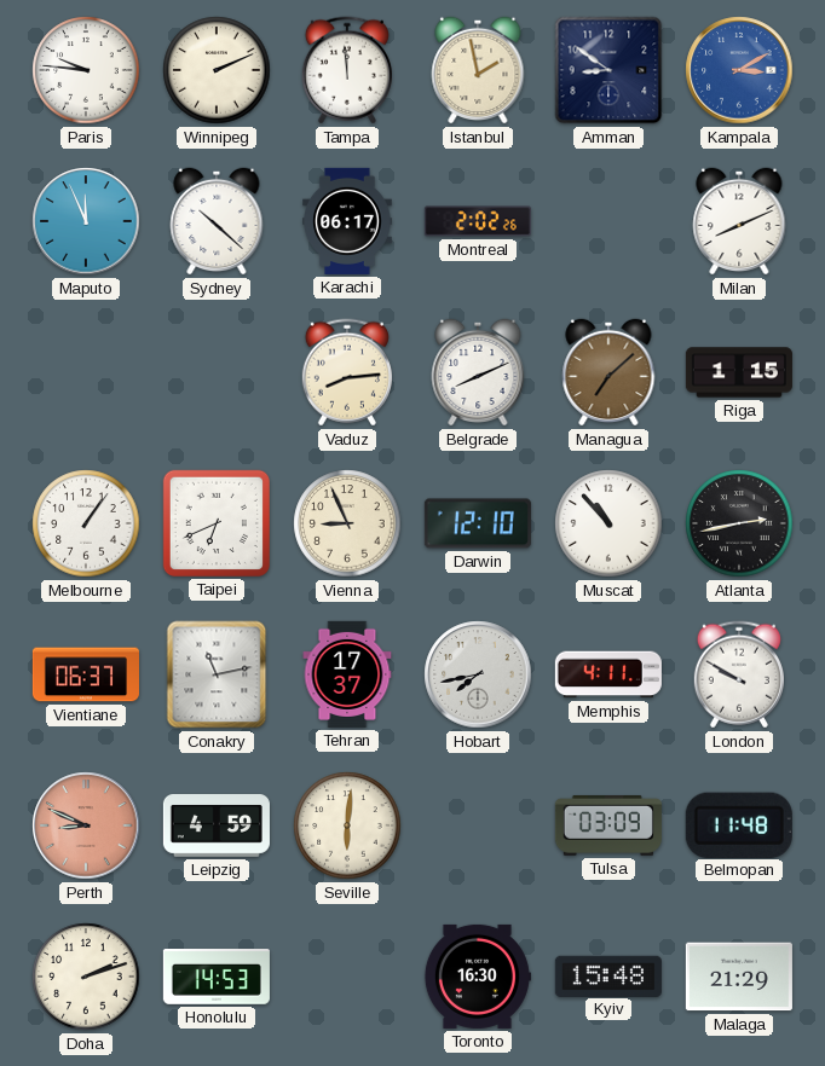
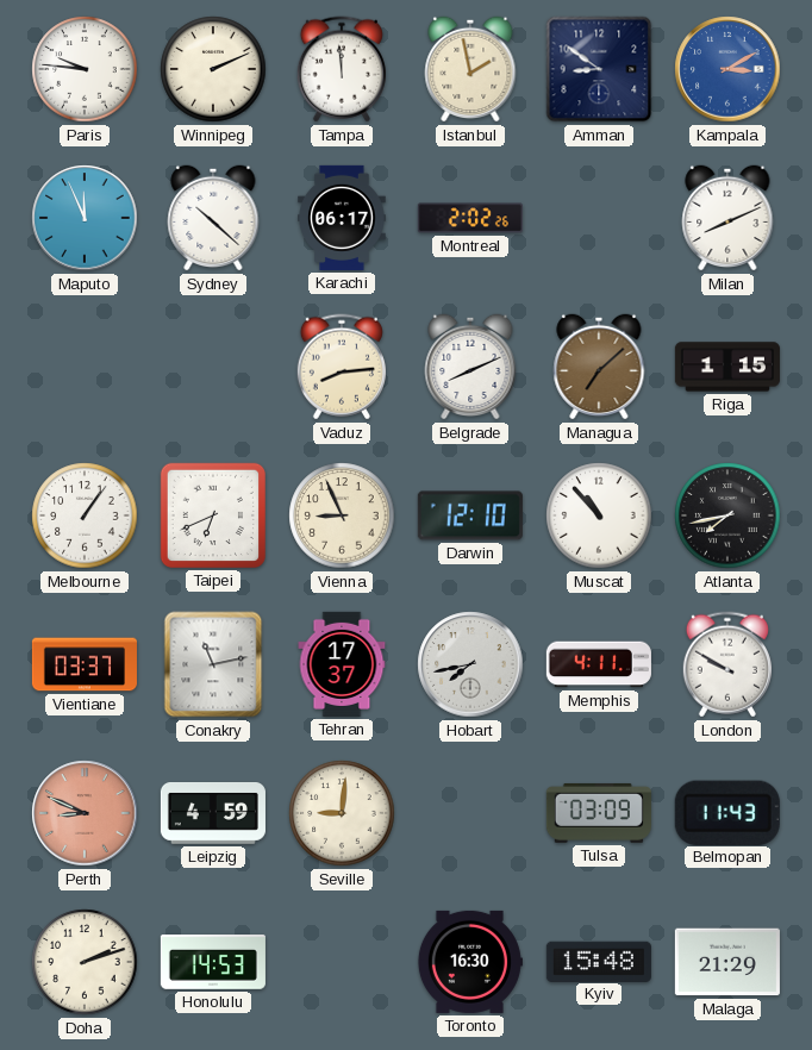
Atlanta: 2:43 -> 7:43 (727, 515)
Vientiane: 06:37 -> 03:37 (85, 664)
Seville: 6:01 -> 9:01 (342, 813)
Belmopan: 11:48 -> 11:43 (727, 812)
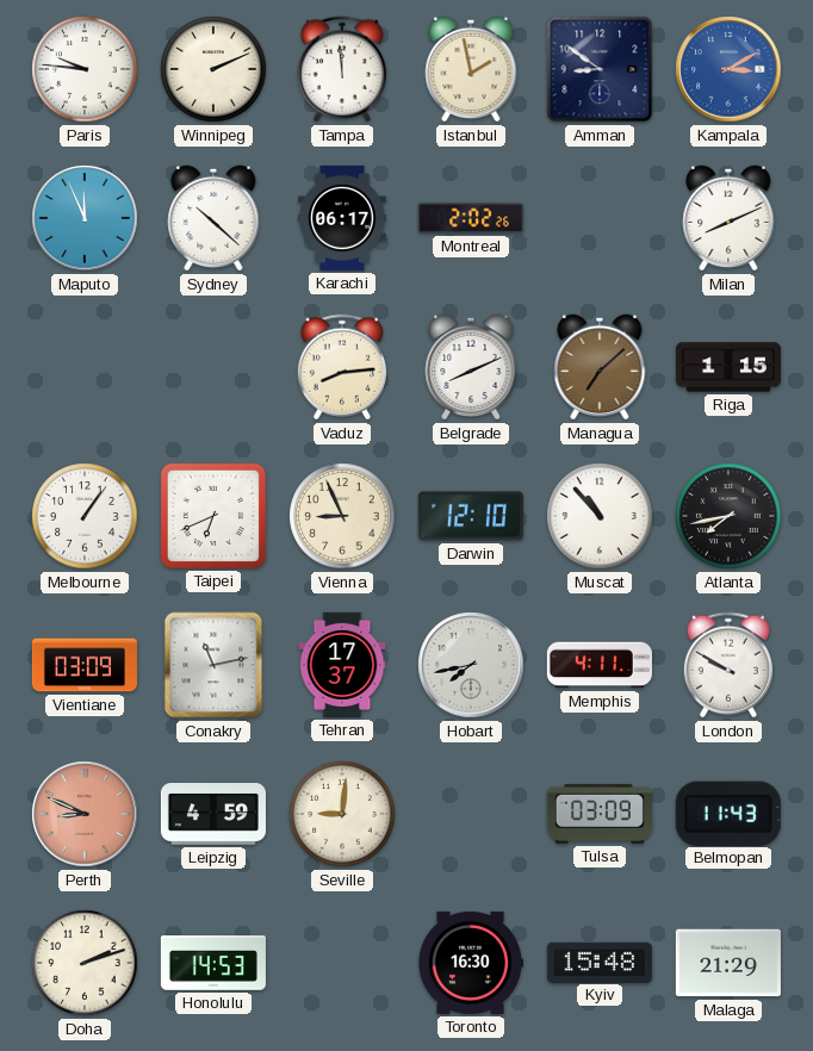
Vientiane: 03:37 -> 03:09 (85, 665)
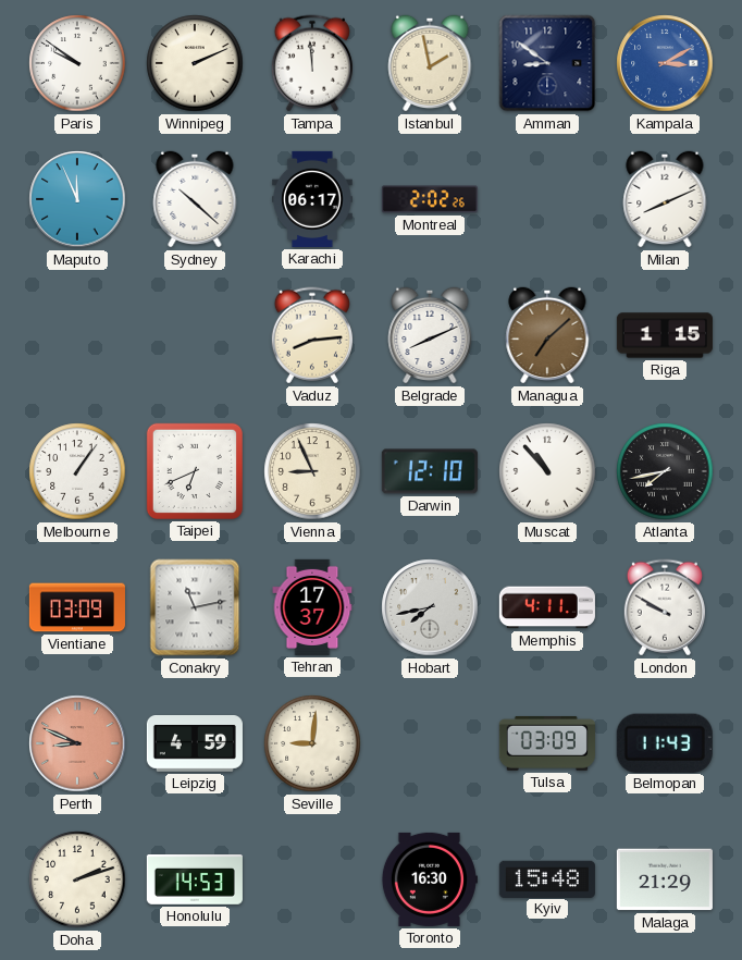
Paris: 9:46 -> 9:51 (77, 63)
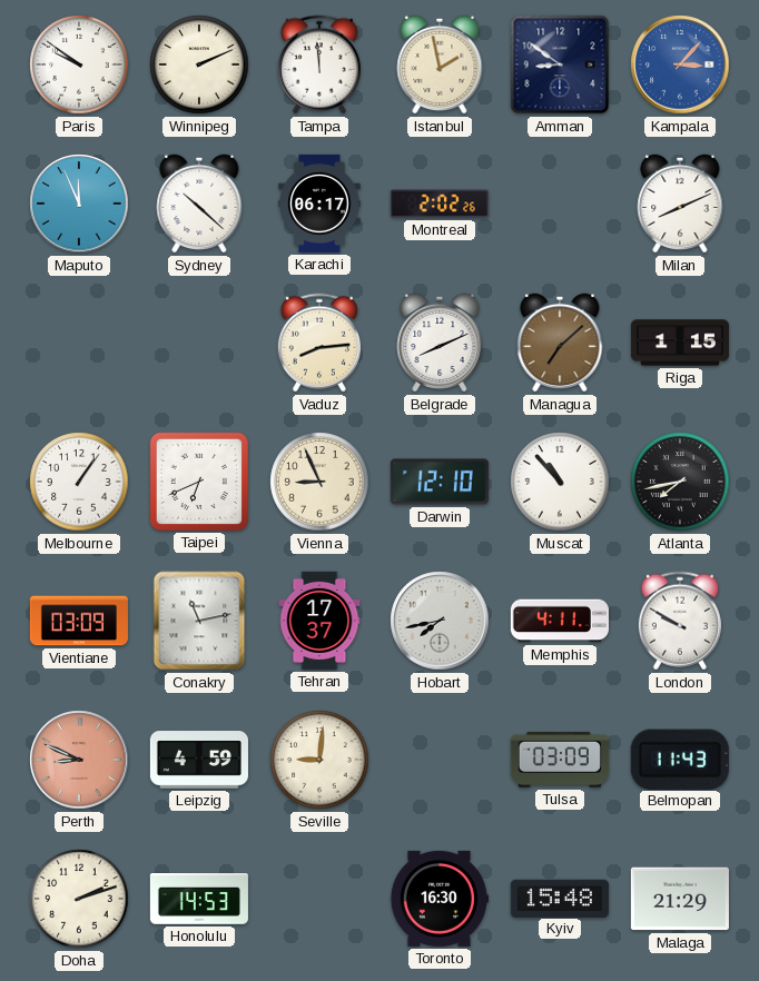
Kampala: 3:10 -> 3:07 (680, 65)
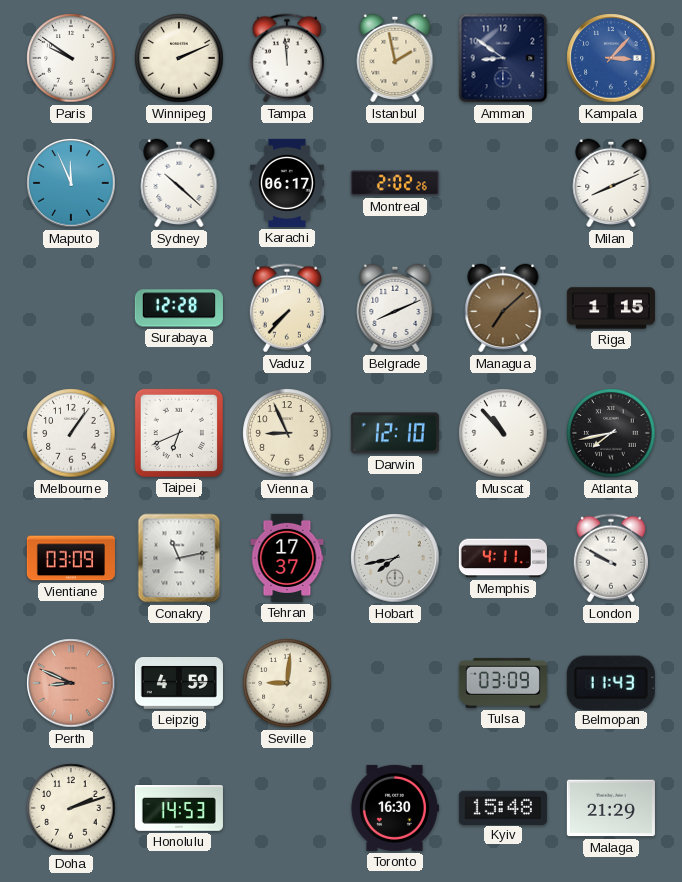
Surabaya: none -> 12:28 (179, 308)
Vaduz: 8:14 -> 7:37 (287, 308)
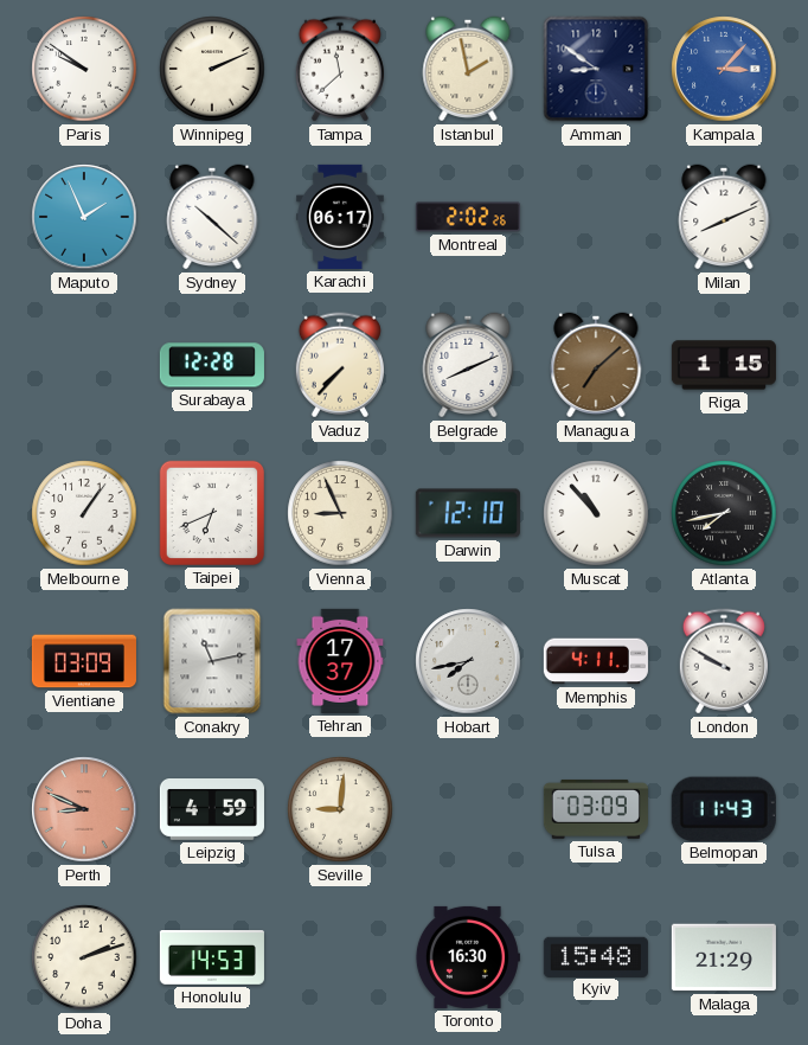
Tampa: 11:59 -> 11:38 (340, 69)
Maputo: 11:56 -> 1:56 (84, 217)
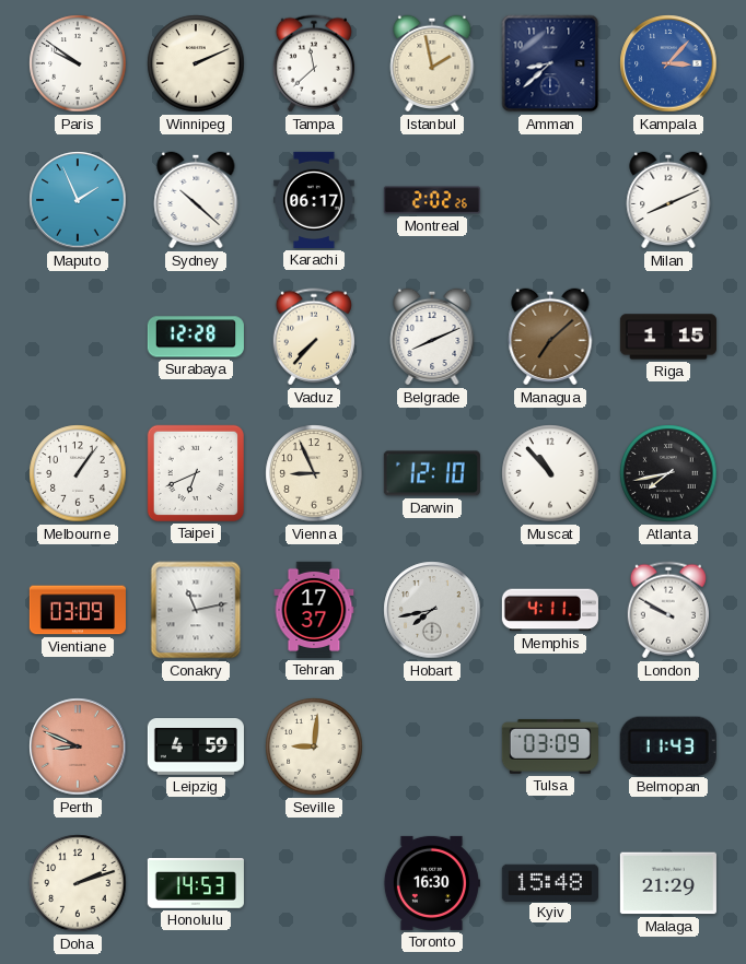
Amman: 8:51 -> 8:38 (550, 63)
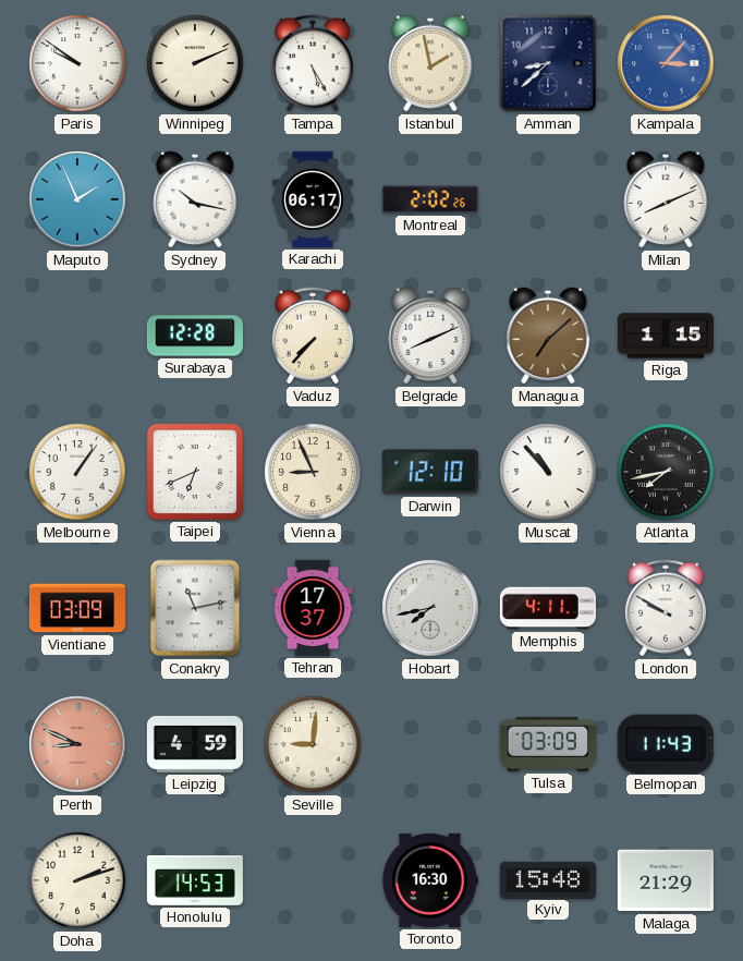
Tampa: 11:38 -> 5:25 (313, 63)
Sydney: 10:22 -> 10:17 (195, 199)
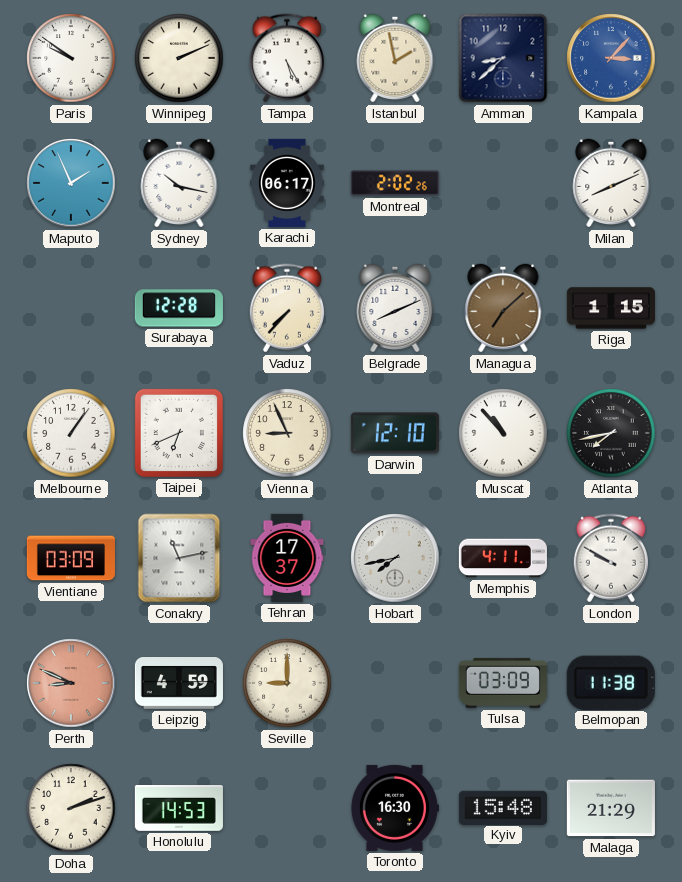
Seville: 9:01 -> 9:00 (287, 683)
Belmopan: 11:43 -> 11:38 (611, 682)
